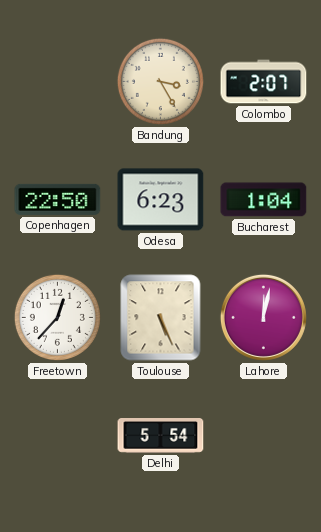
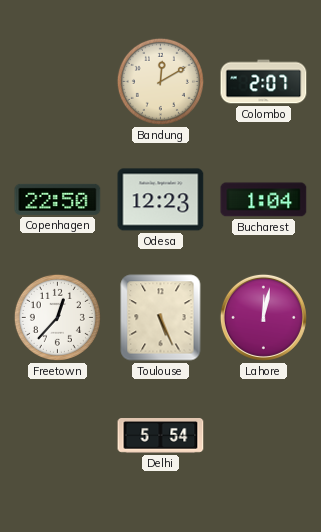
Bandung: 3:25 -> 12:10 (160, 81)
Odesa: 6:23 -> 12:23 (161, 200)
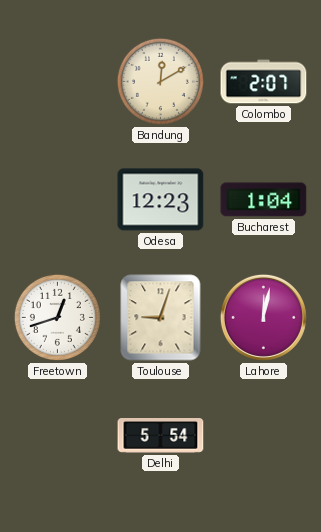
Copenhagen: 22:50 -> none (58, 199)
Freetown: 12:37 -> 12:42 (57, 317)
Toulouse: 5:26 -> 9:03 (161, 318)
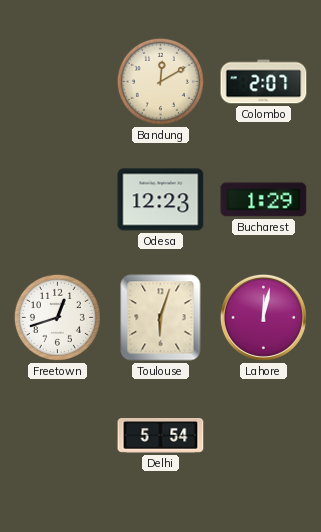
Bucharest: 1:04 -> 1:29 (264, 200)
Toulouse: 9:03 -> 6:03 (161, 318)
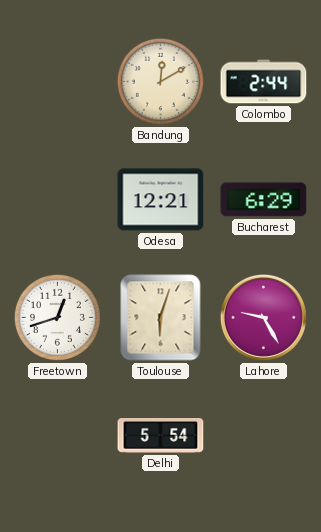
Colombo: 2:07 -> 2:44 (264, 82)
Odesa: 12:23 -> 12:21 (161, 200)
Bucharest: 1:29 -> 6:29 (264, 200)
Lahore: 12:02 -> 9:25 (263, 317)
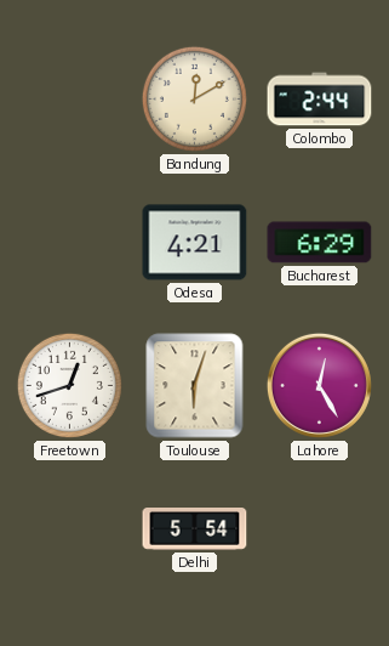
Odesa: 12:21 -> 4:21 (195, 243)
Lahore: 9:25 -> 12:25 (319, 385)
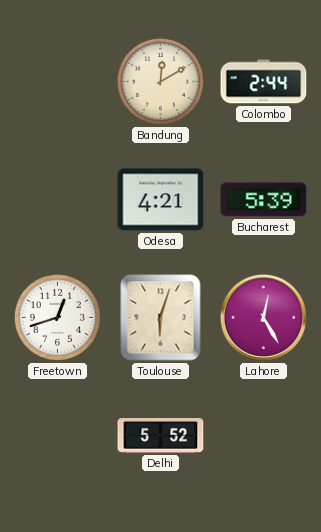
Bucharest: 6:29 -> 5:39 (264, 200)
Delhi: 5:54 -> 5:52 (161, 436)
